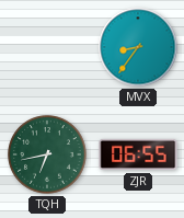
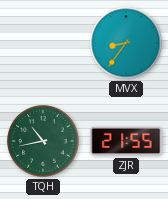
TQH: 6:43 -> 10:43 (43, 141)
ZJR: 06:55 -> 21:55 (126, 141)
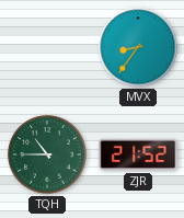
TQH: 10:43 -> 10:45 (47, 154)
ZJR: 21:55 -> 21:52 (138, 154)
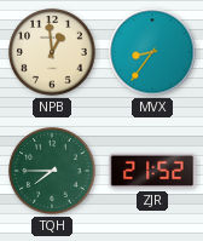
NPB: none -> 12:59 (52, 52)
TQH: 10:45 -> 7:45 (52, 171)
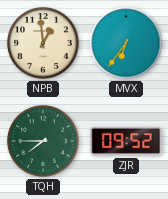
MVX: 8:36 -> 6:36 (126, 43)
ZJR: 21:52 -> 09:52 (126, 141)
